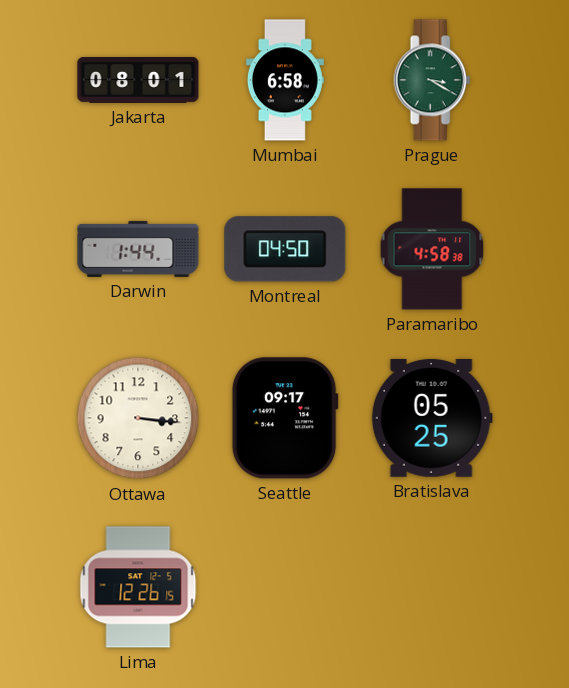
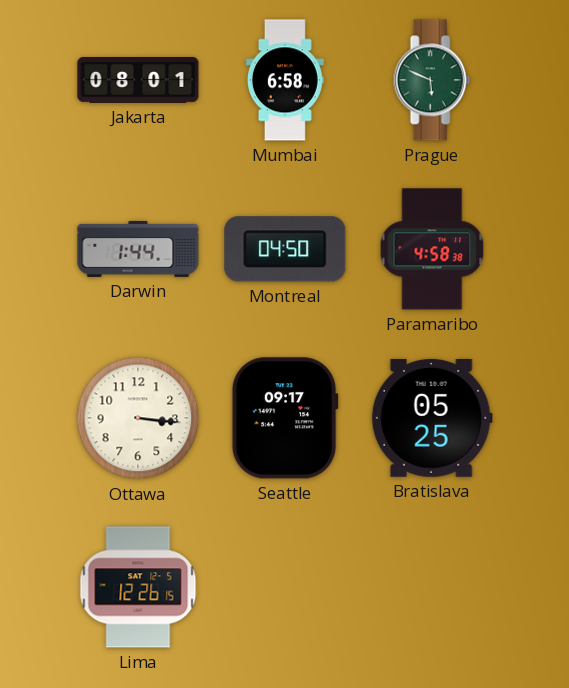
Prague: 3:20 -> 5:49 (432, 80)
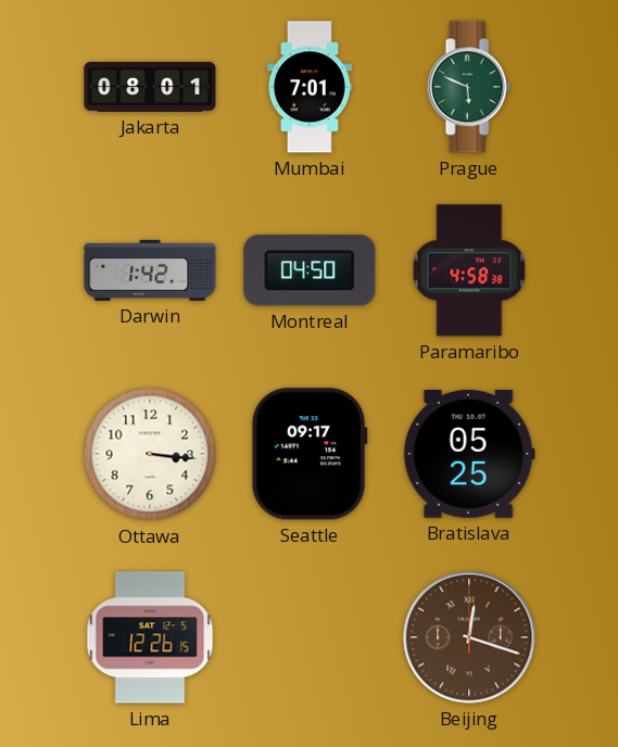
Mumbai: 6:58 -> 7:01 (310, 87)
Darwin: 1:44 -> 1:42 (150, 270)
Beijing: none -> 12:18 (469, 637)
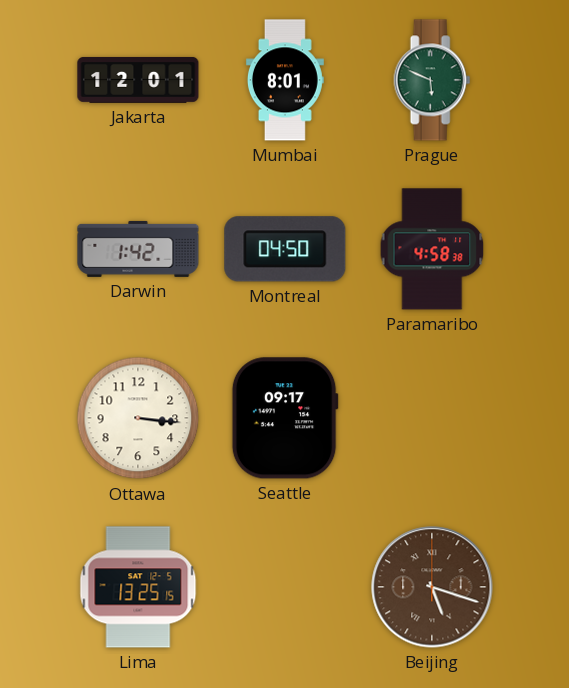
Jakarta: 08:01 -> 12:01 (138, 80)
Mumbai: 7:01 -> 8:01 (285, 80)
Bratislava: 05:25 -> none (469, 454)
Lima: 12:26 -> 13:25 (138, 587)
Beijing: 12:18 -> 5:18 (432, 587)
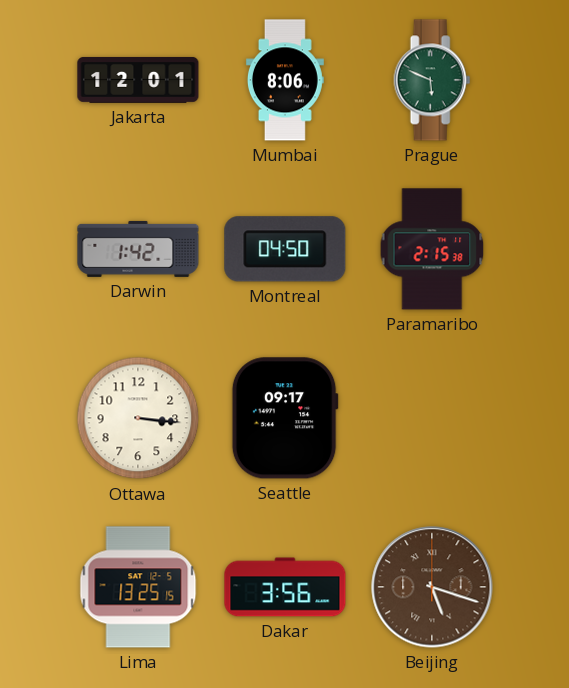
Mumbai: 8:01 -> 8:06 (285, 80)
Paramaribo: 4:58 -> 2:15 (432, 249)
Dakar: none -> 3:56 (285, 587)
